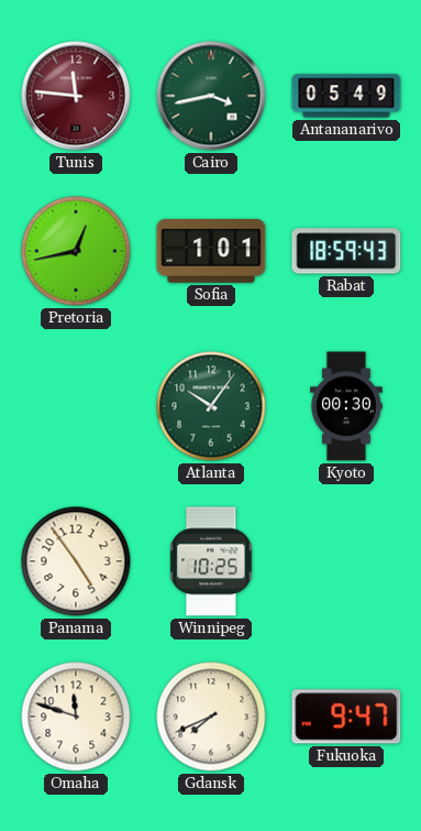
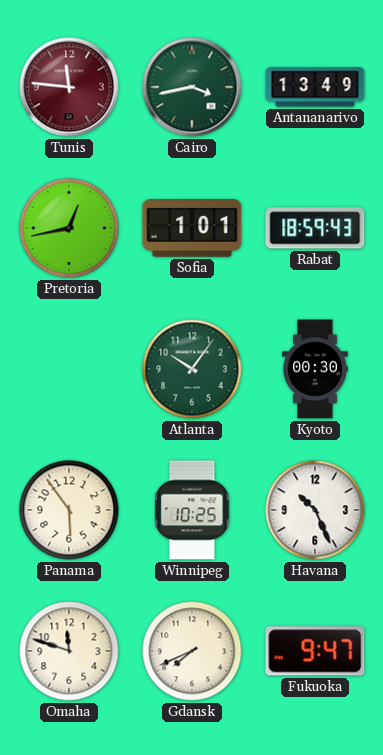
Antananarivo: 05:49 -> 13:49 (315, 87)
Panama: 4:54 -> 5:54 (69, 510)
Havana: none -> 10:26 (315, 510)
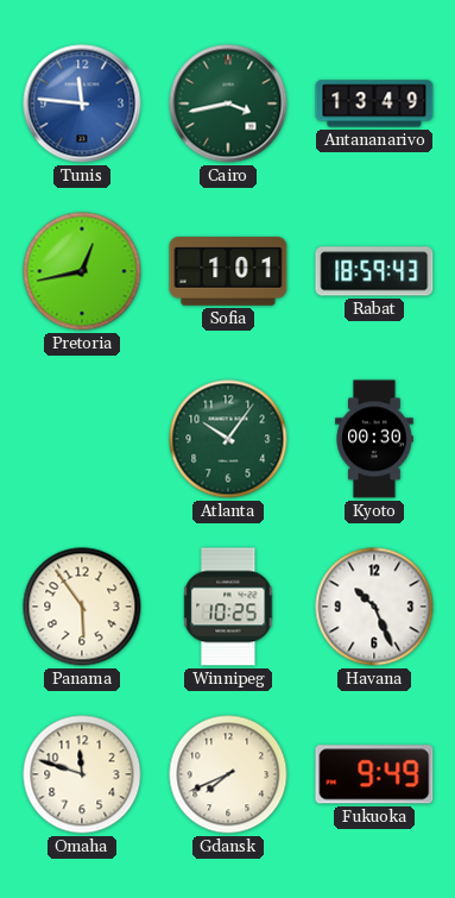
Tunis dial: burgundy -> blue (82, 103)
Fukuoka: 9:47 -> 9:49 (374, 774)
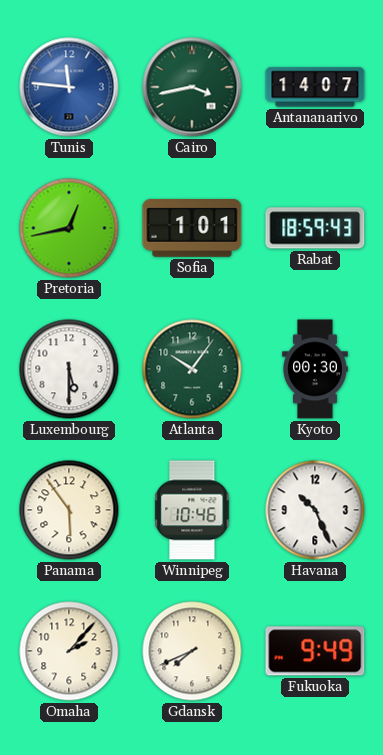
Antananarivo: 13:49 -> 14:07 (315, 87)
Luxembourg: none -> 5:30 (69, 369)
Winnipeg: 10:25 -> 10:46 (192, 510)
Omaha: 11:48 -> 2:07 (69, 651)
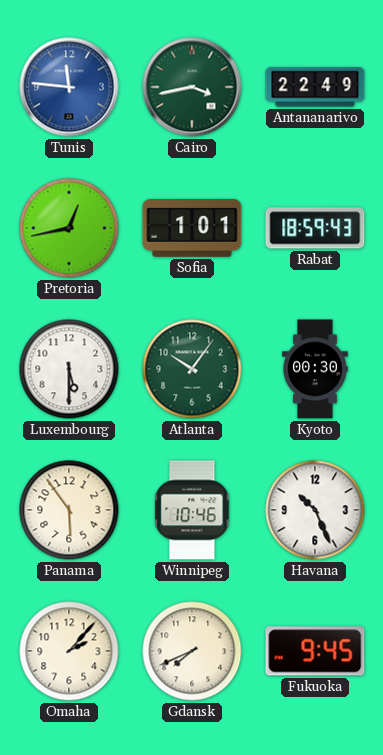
Antananarivo: 14:07 -> 22:49 (315, 87)
Fukuoka: 9:49 -> 9:45 (315, 651)
